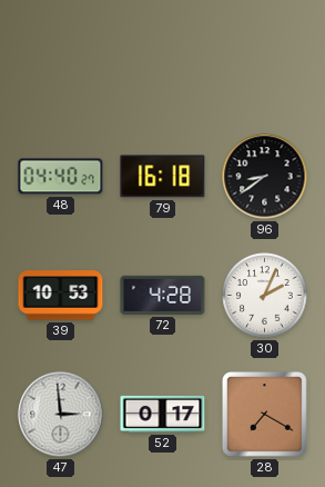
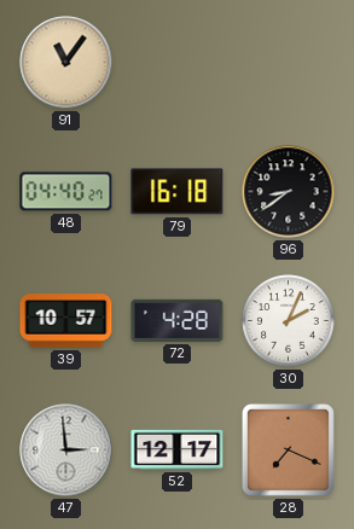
91: none -> 11:06 (66, 63)
39: 10:53 -> 10:57 (66, 321)
52: 0:17 -> 12:17 (178, 449)
28: 7:20 -> 7:19 (288, 449)
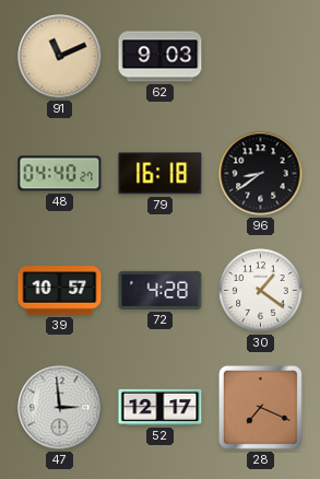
91: 11:06 -> 11:11 (60, 57)
62: none -> 9:03 (161, 57)
30: 2:04 -> 1:21 (261, 291)
